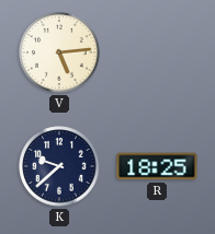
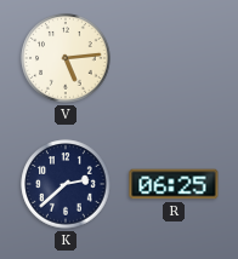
K: 9:38 -> 2:38 (66, 184)
R: 18:25 -> 06:25 (174, 184)
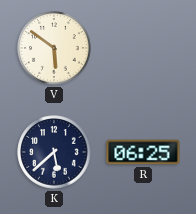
V: 5:14 -> 5:51 (54, 48)
K: 2:38 -> 5:38 (54, 152)
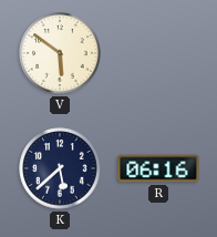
R: 06:25 -> 06:16 (158, 168)
